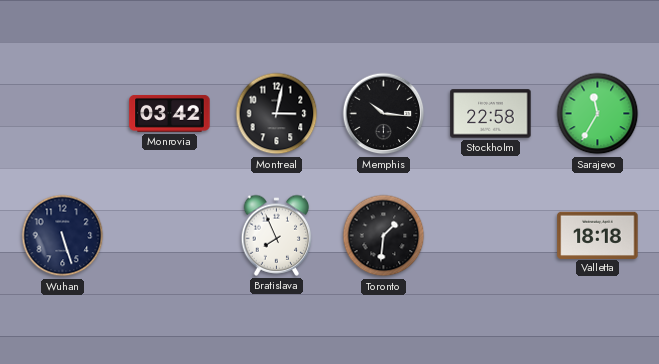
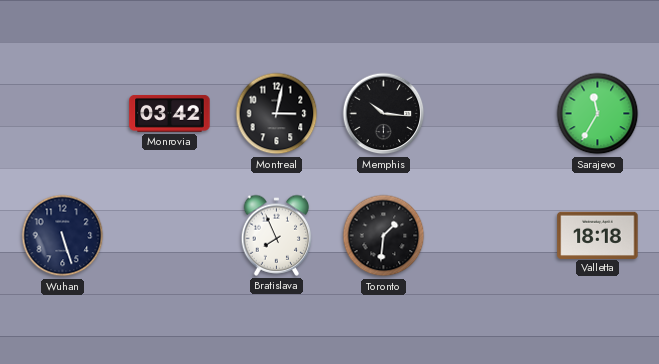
Stockholm: 22:58 -> none (491, 114)
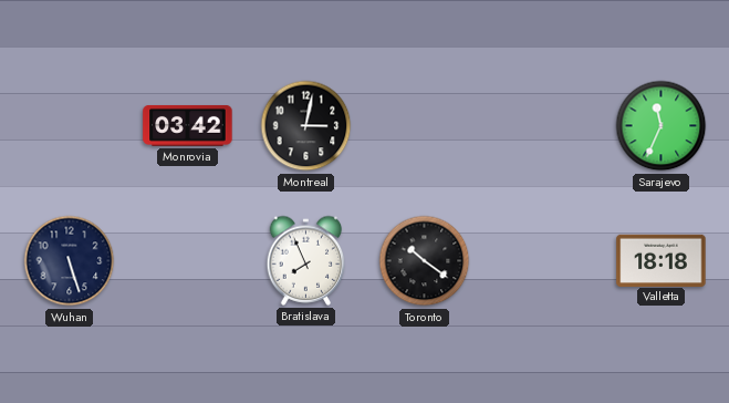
Memphis: 10:16 -> none (384, 114)
Sarajevo: 11:35 -> 11:34 (662, 126)
Toronto: 1:31 -> 10:21 (425, 261)
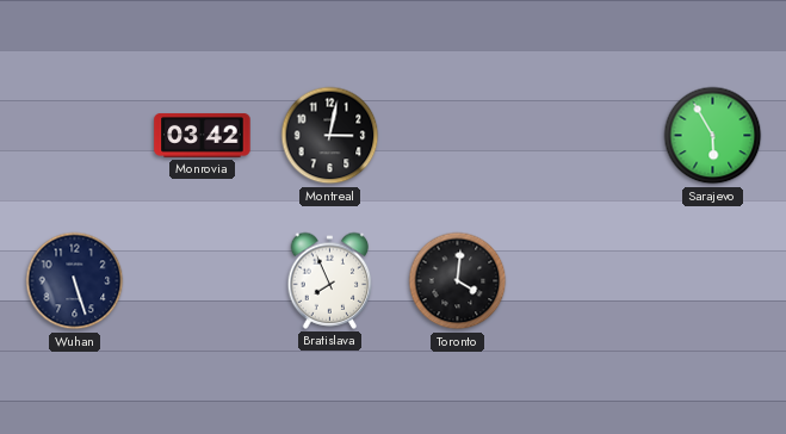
Sarajevo: 11:34 -> 5:55 (713, 136)
Toronto: 10:21 -> 4:01 (458, 281)
Valletta: 18:18 -> none (662, 260)
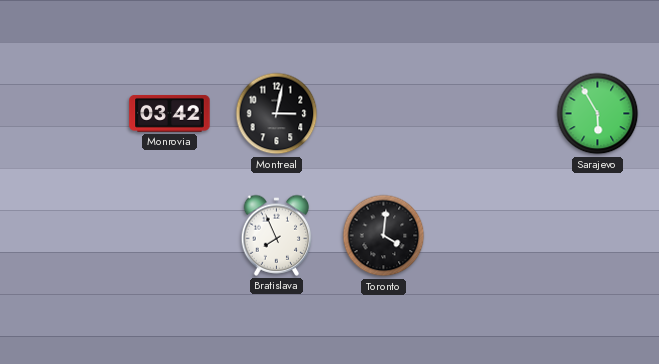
Wuhan: 5:27 -> none (75, 281)
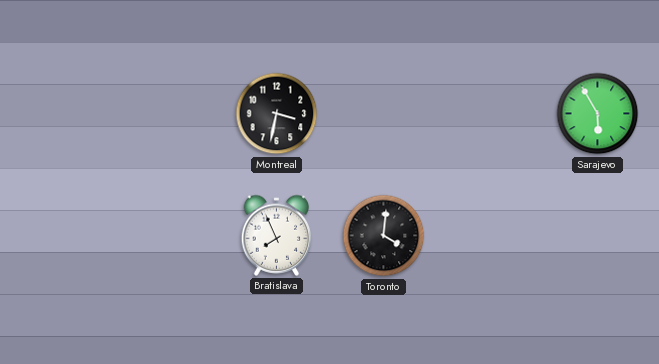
Monrovia: 03:42 -> none (170, 114)
Montreal: 3:02 -> 3:32 (277, 114)
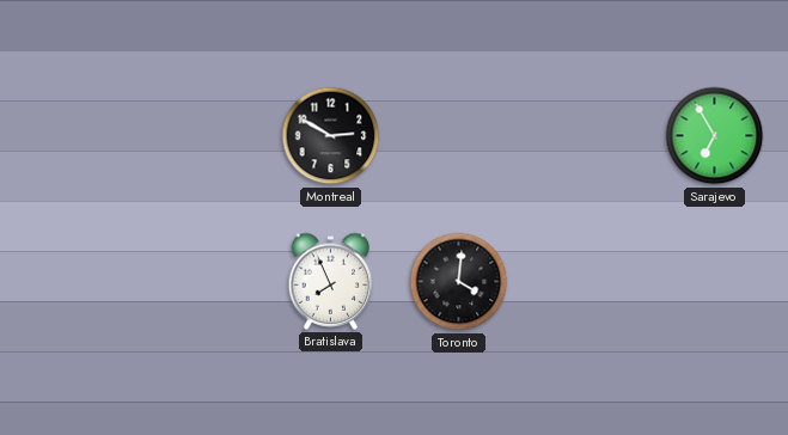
Montreal: 3:32 -> 2:50 (331, 136)
Sarajevo: 5:55 -> 6:55 (715, 136)
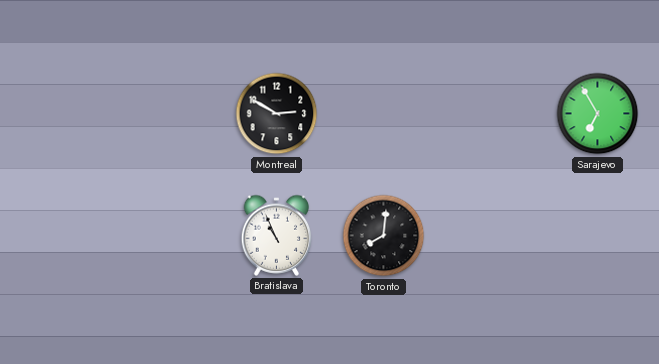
Bratislava: 7:56 -> 10:56 (277, 235)
Toronto: 4:01 -> 8:01 (384, 236)
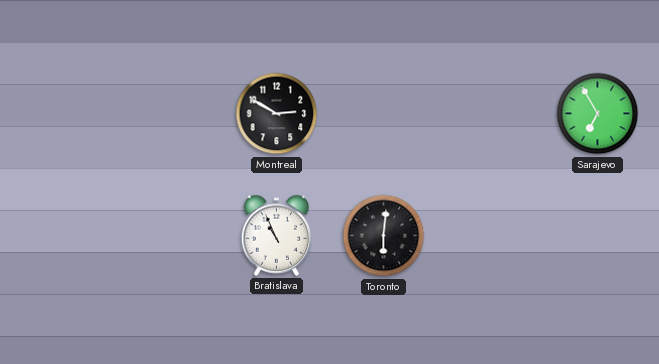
Toronto: 8:01 -> 6:01 (384, 236)
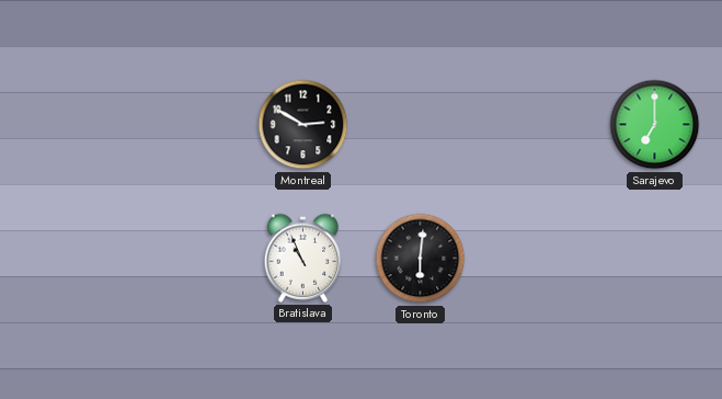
Sarajevo: 6:55 -> 7:00 (655, 125)
